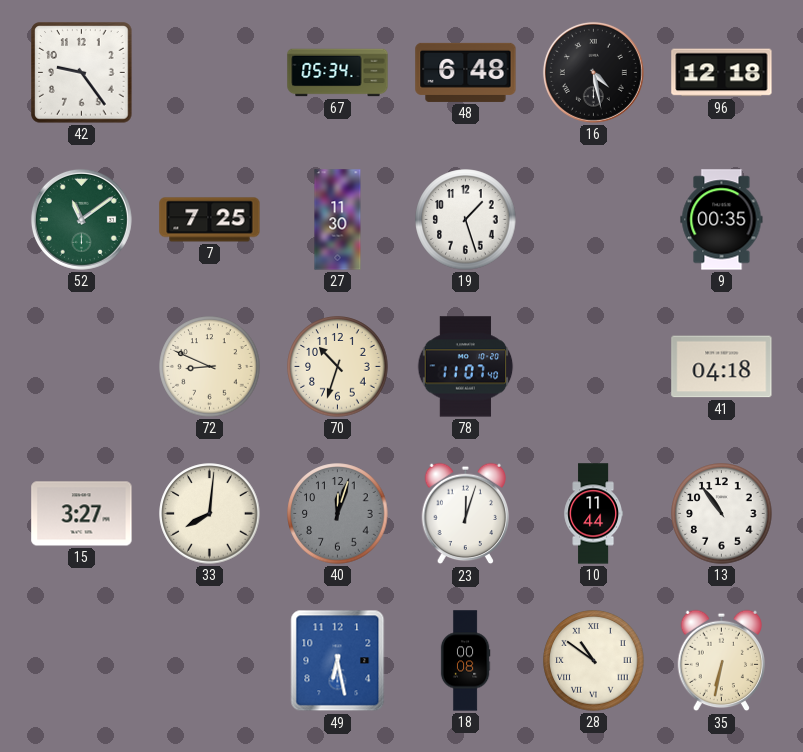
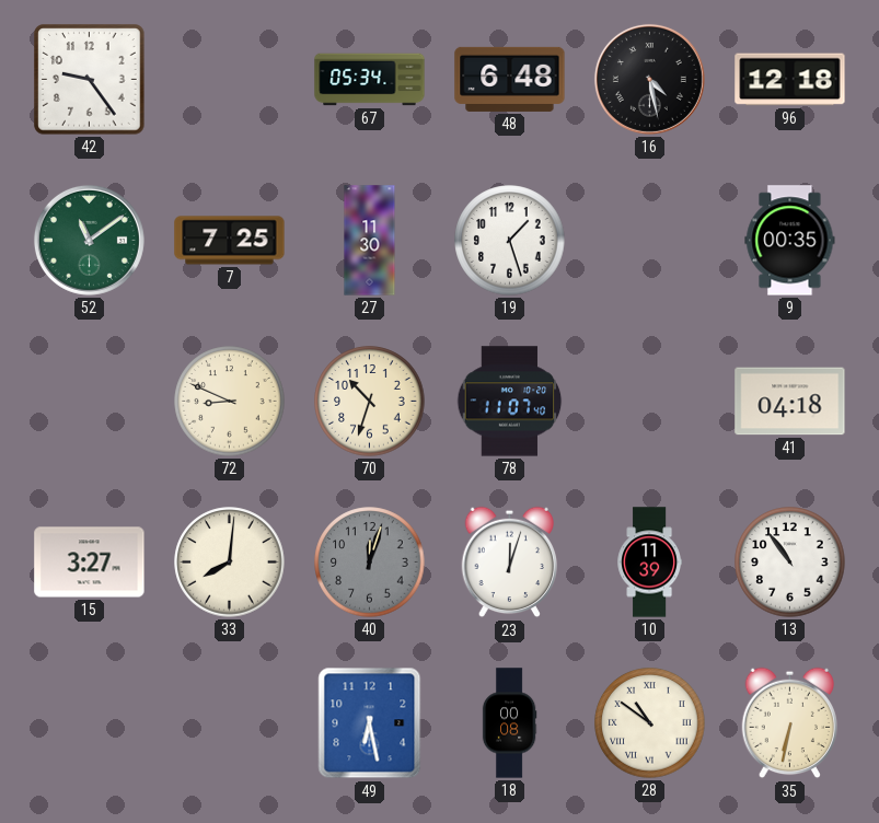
10: 11:44 -> 11:39 (649, 563)
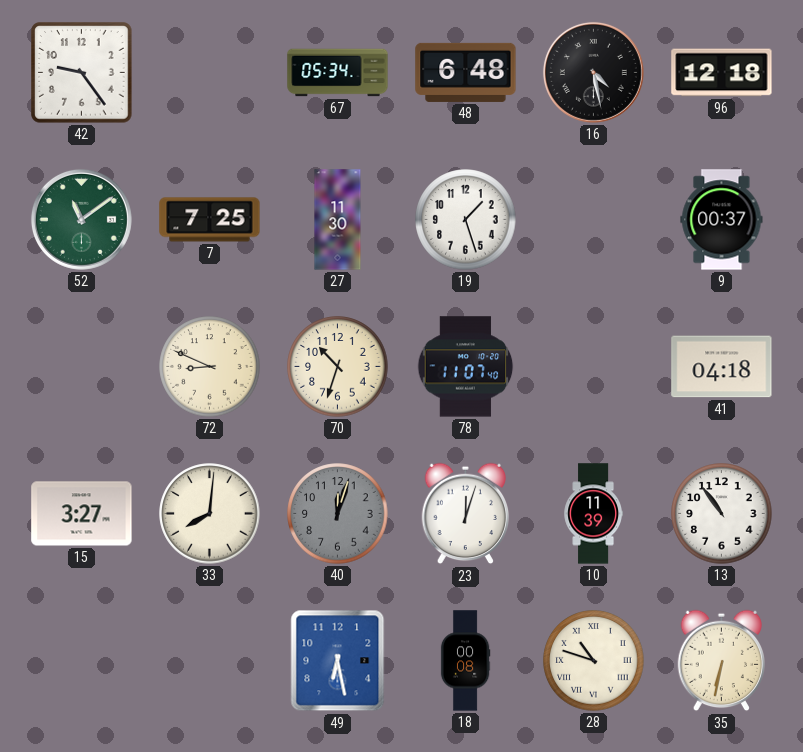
9: 00:35 -> 00:37 (722, 220)
28: 10:51 -> 10:48 (594, 661)
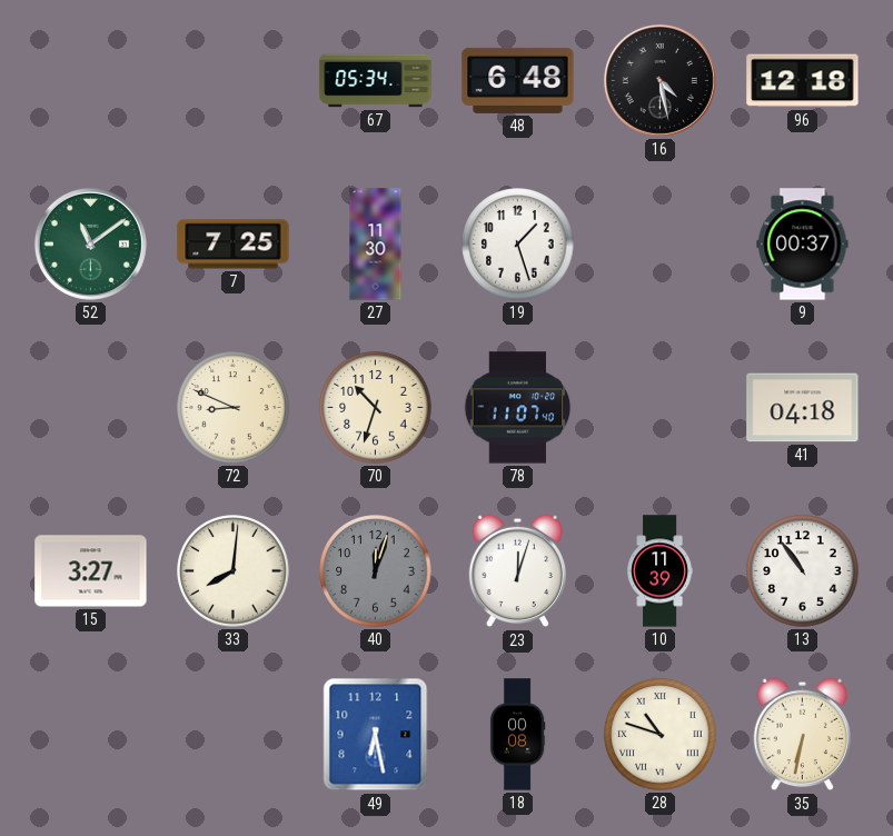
42: 9:24 -> none (82, 73)
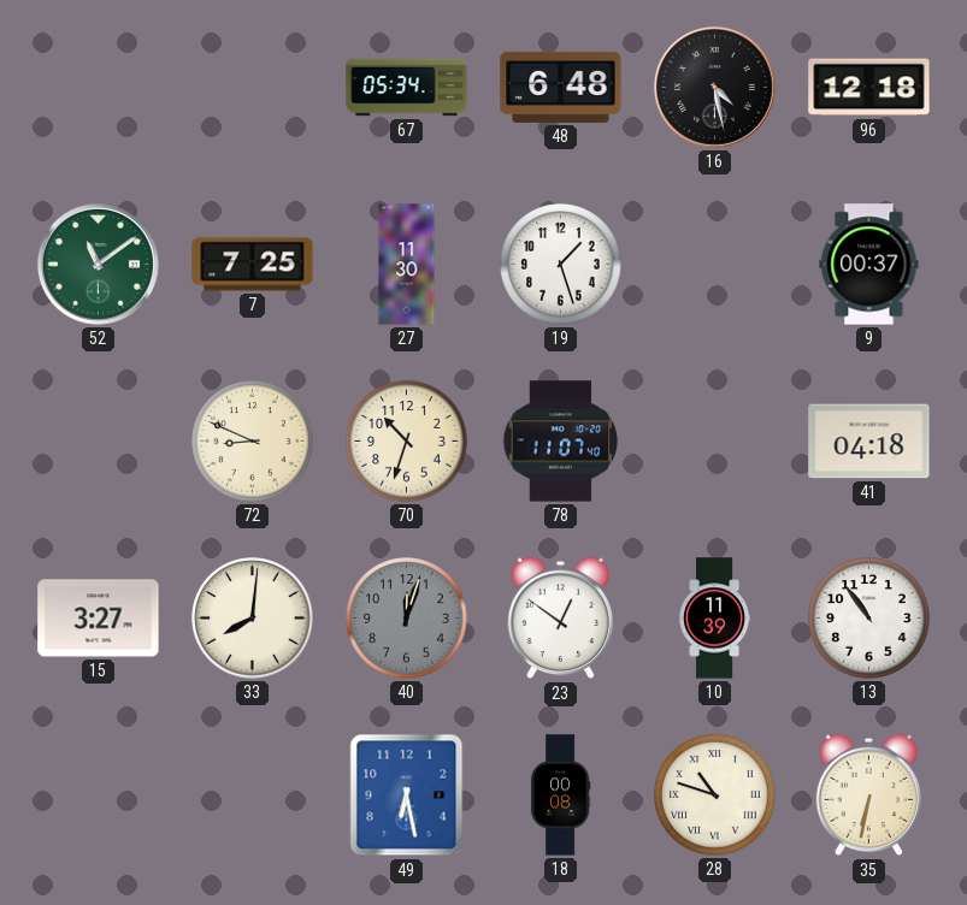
23: 12:03 -> 12:51 (561, 619)
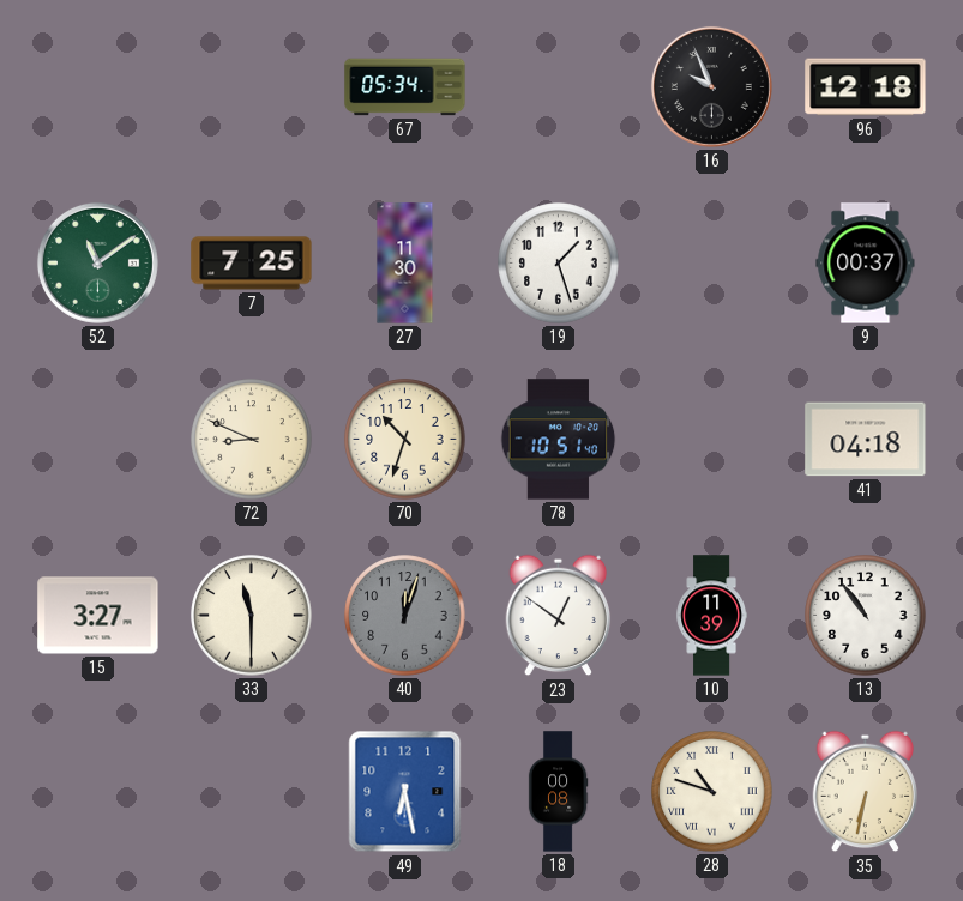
48: 6:48 -> none (561, 87)
16: 4:28 -> 9:56 (711, 86)
78: 11:07 -> 10:51 (559, 440)
33: 8:01 -> 11:30 (252, 616)
